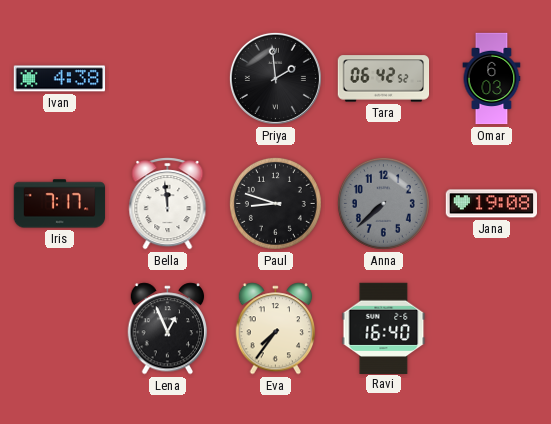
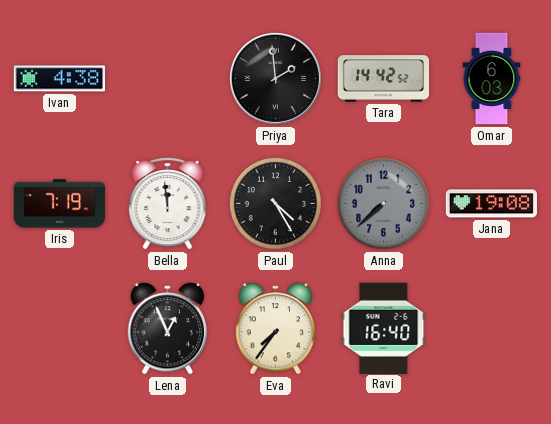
Tara: 06:42 -> 14:42 (384, 79)
Iris: 7:17 -> 7:19 (60, 204)
Paul: 8:48 -> 4:25 (275, 203)
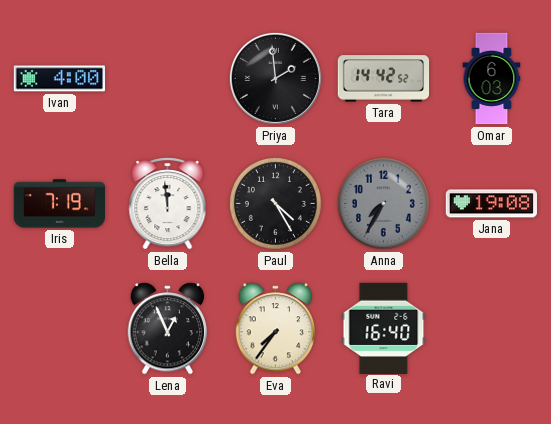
Ivan: 4:38 -> 4:00 (60, 79)
Anna: 7:38 -> 7:35 (383, 203)
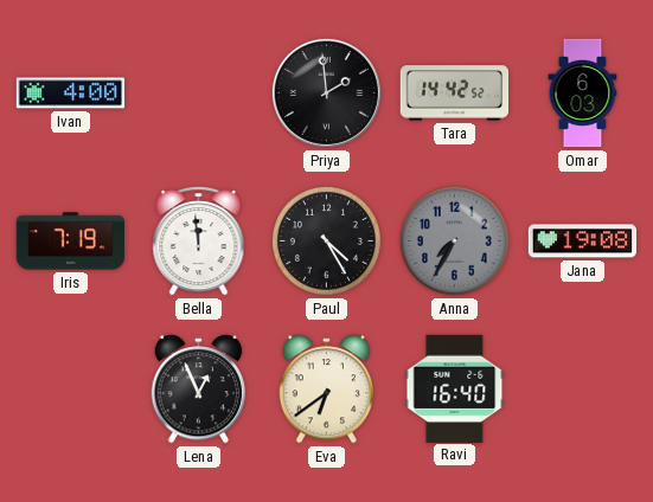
Eva: 7:36 -> 6:39 (327, 390)
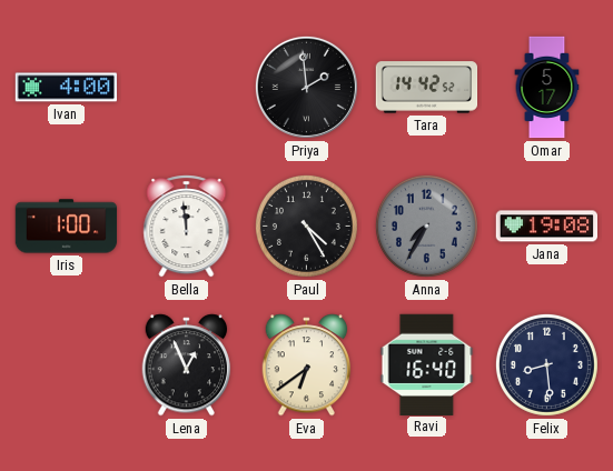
Omar: 6:03 -> 5:17 (547, 88)
Iris: 7:19 -> 1:00 (67, 227)
Felix: none -> 8:29 (546, 364)
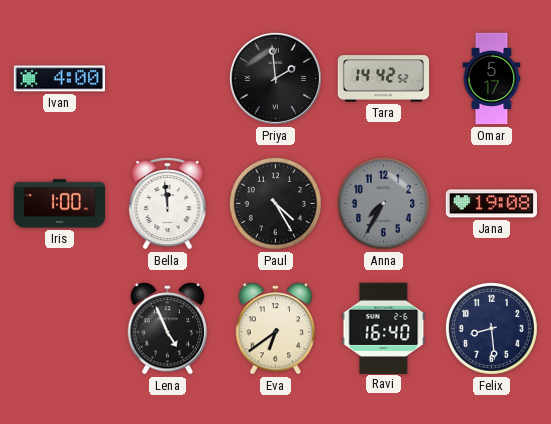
Lena: 12:56 -> 4:56 (168, 329)
